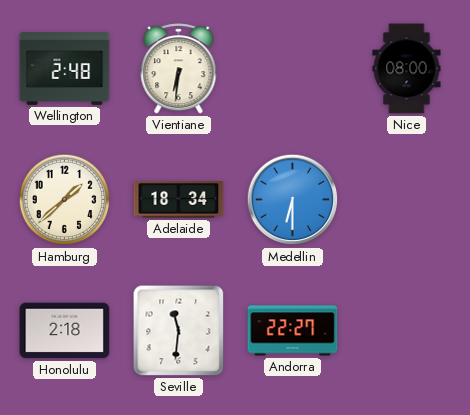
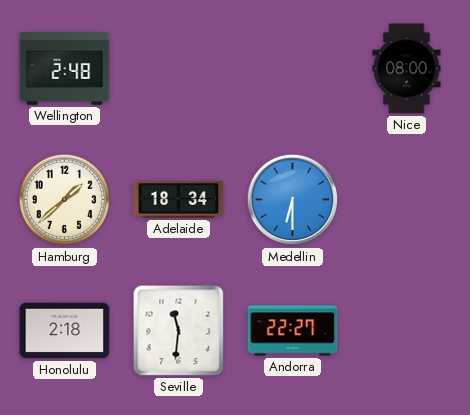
Vientiane: 6:31 -> none (179, 69)
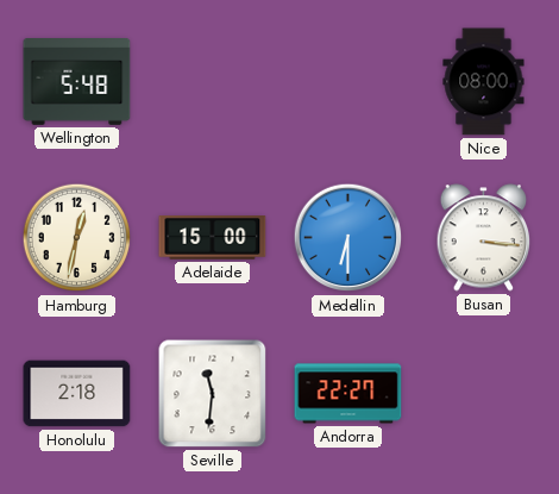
Wellington: 2:48 -> 5:48 (77, 82)
Hamburg: 1:38 -> 12:32 (77, 238)
Adelaide: 18:34 -> 15:00 (213, 238)
Busan: none -> 3:16 (484, 238)
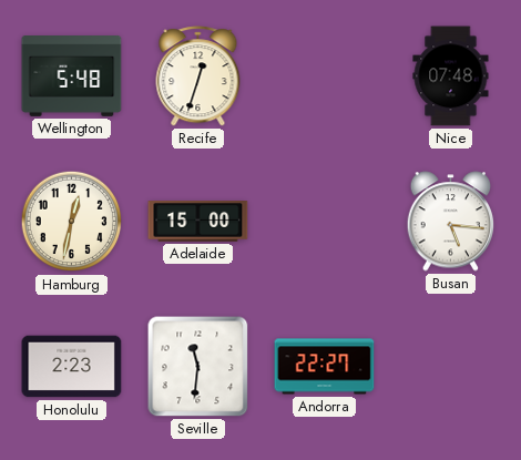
Recife: none -> 12:33 (198, 76)
Nice: 08:00 -> 07:48 (451, 76)
Medellin: 6:30 -> none (348, 238)
Busan: 3:16 -> 5:16 (451, 222)
Honolulu: 2:18 -> 2:23 (72, 367)
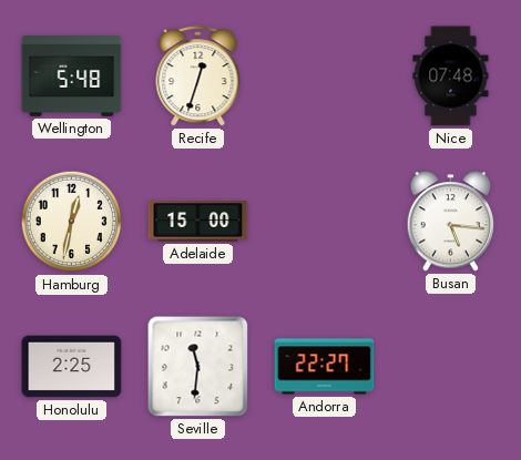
Honolulu: 2:23 -> 2:25 (72, 367)
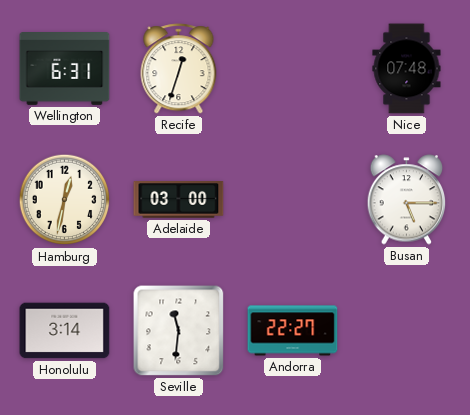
Wellington: 5:48 -> 6:31 (65, 69)
Adelaide: 15:00 -> 03:00 (179, 200)
Busan: 5:16 -> 5:15 (407, 200)
Honolulu: 2:25 -> 3:14 (65, 331)
